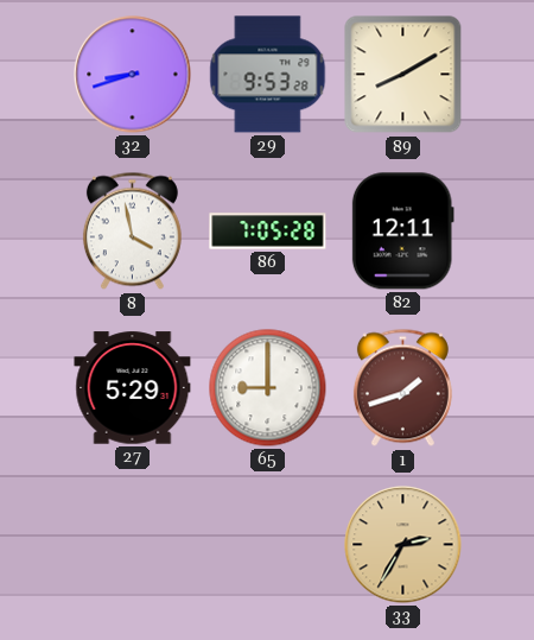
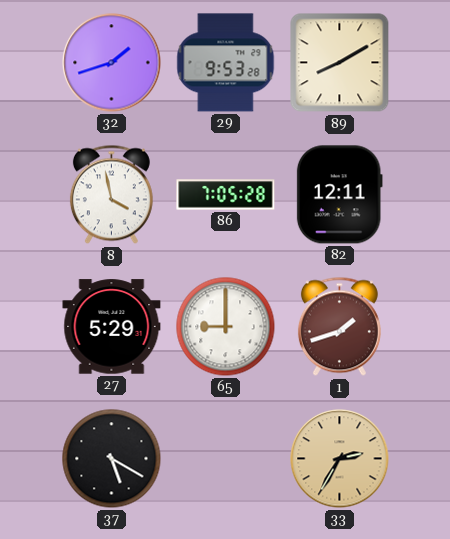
32: 8:42 -> 1:42 (112, 63)
37: none -> 5:20 (112, 459)
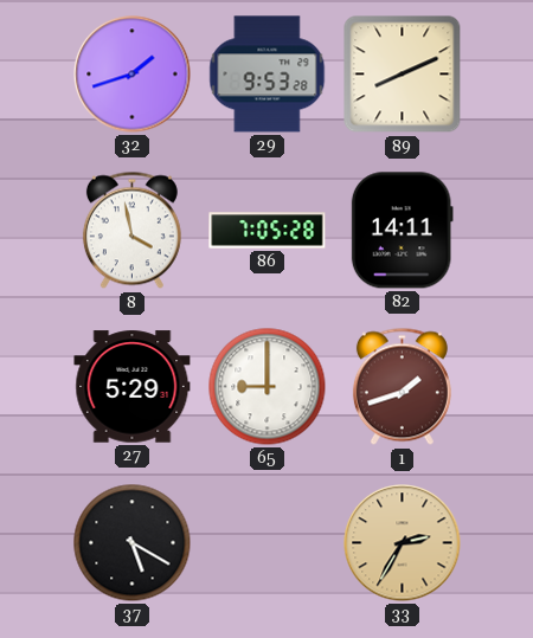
89: 8:10 -> 8:11 (403, 75)
82: 12:11 -> 14:11 (402, 231)
